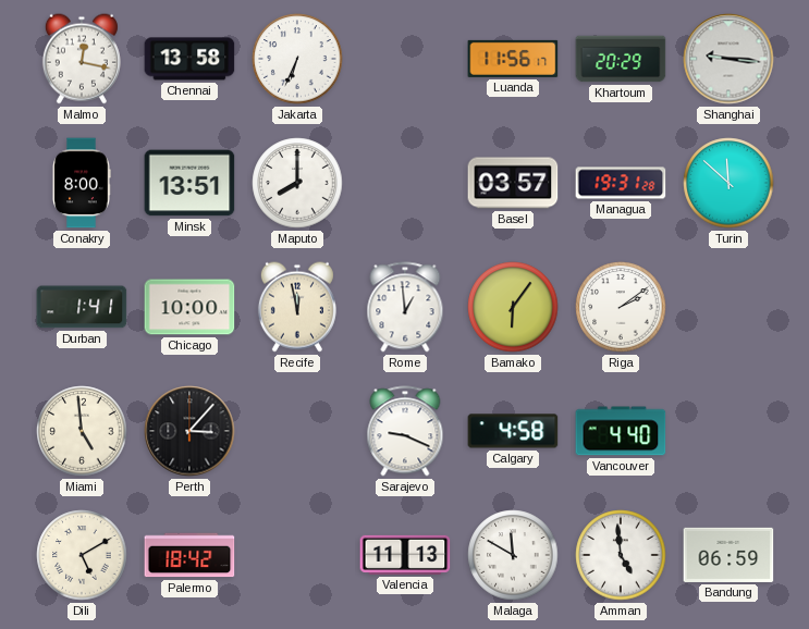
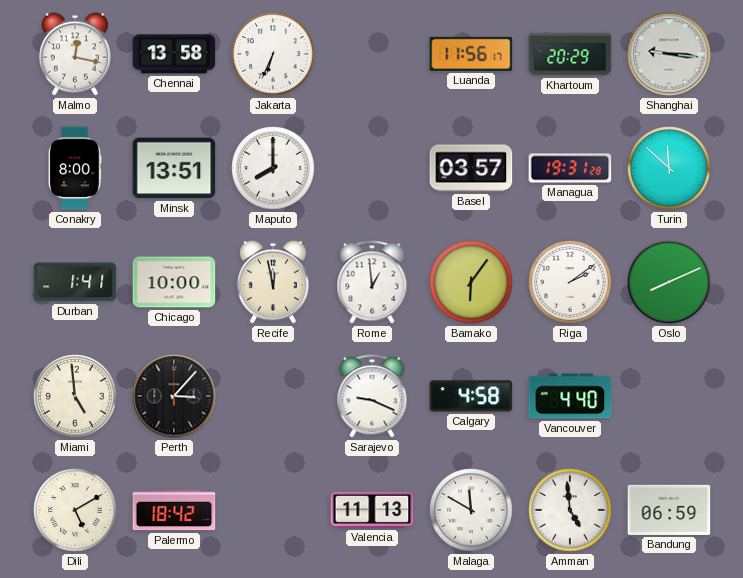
Oslo: none -> 8:11 (669, 282)
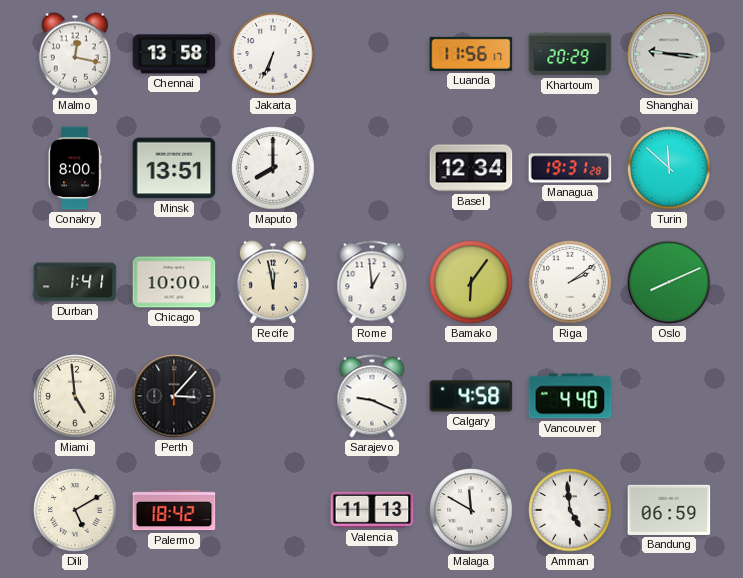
Basel: 03:57 -> 12:34 (471, 168)
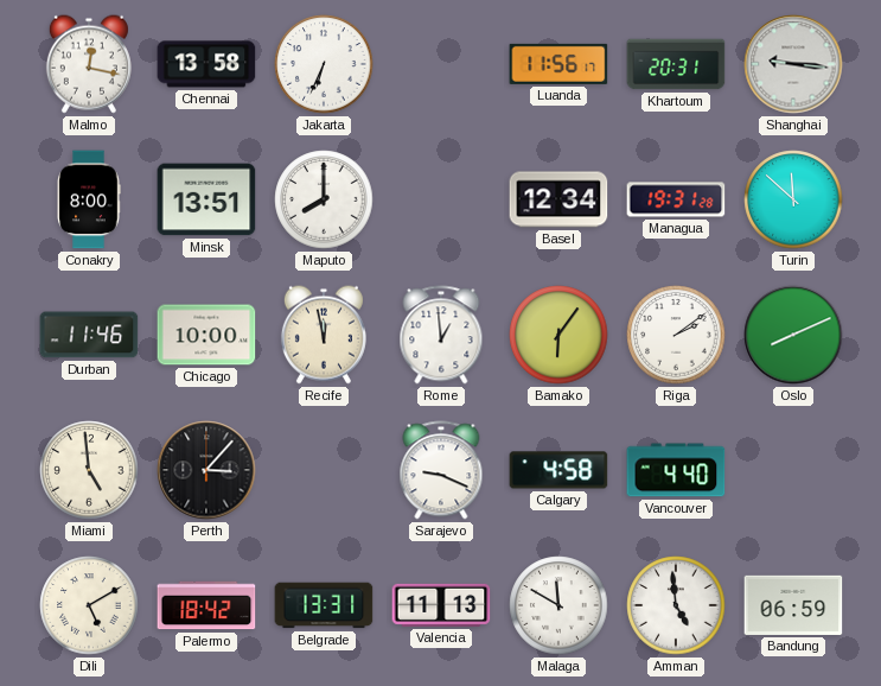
Khartoum: 20:29 -> 20:31 (676, 64)
Durban: 1:41 -> 11:46 (89, 335)
Belgrade: none -> 13:31 (324, 605)
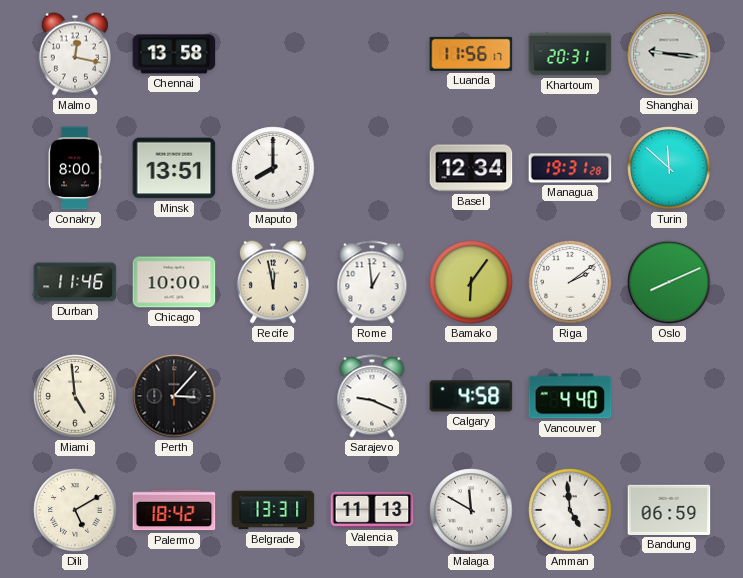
Jakarta: 6:34 -> none (324, 64)
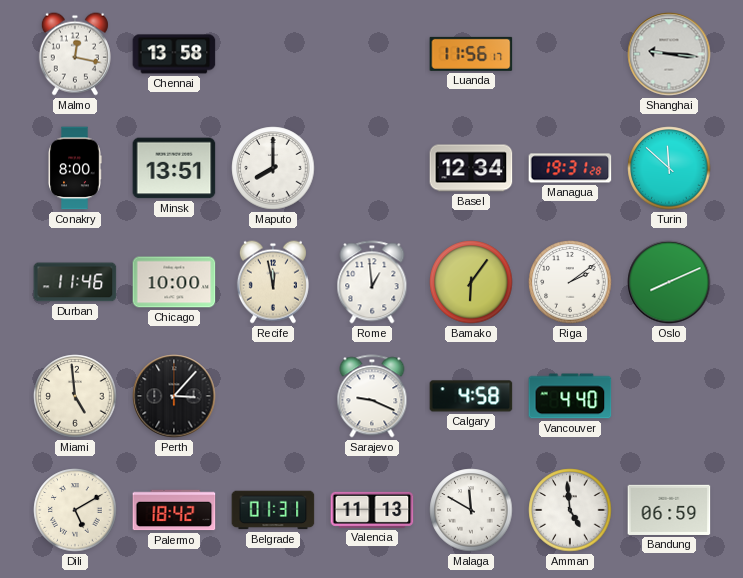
Khartoum: 20:31 -> none (570, 54)
Belgrade: 13:31 -> 01:31 (273, 510)
